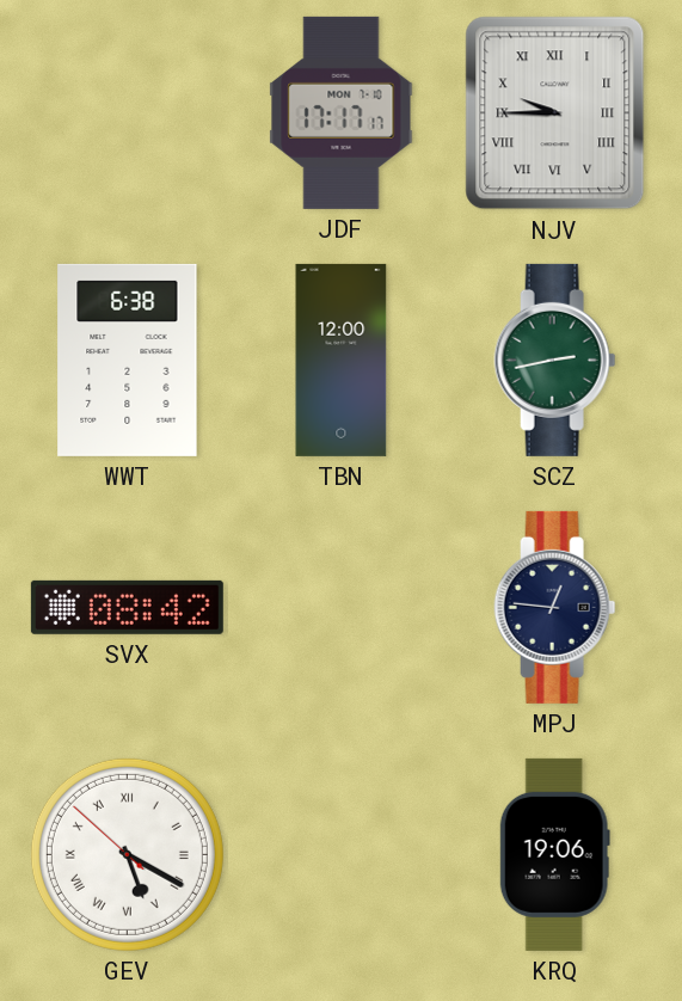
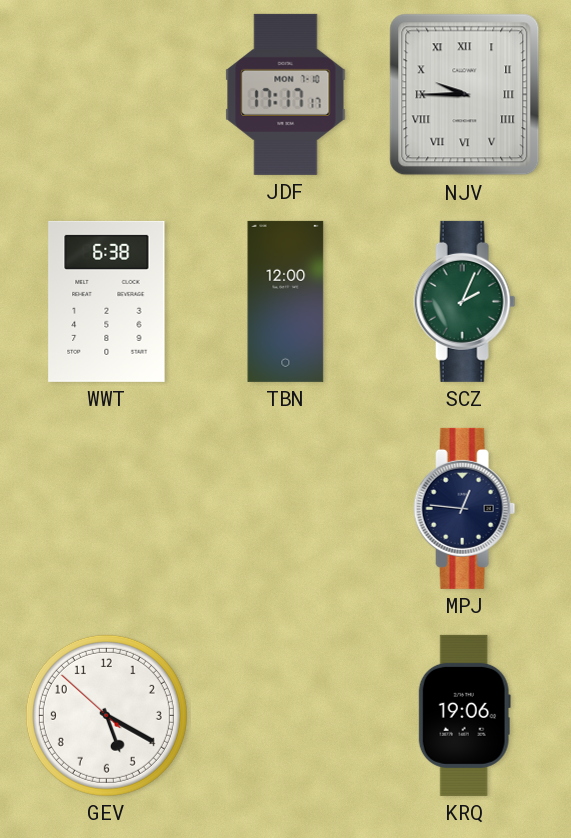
SCZ: 2:43 -> 2:04 (465, 301)
SVX: 08:42 -> none (127, 607)
GEV numerals: Roman -> Arabic (106, 715)
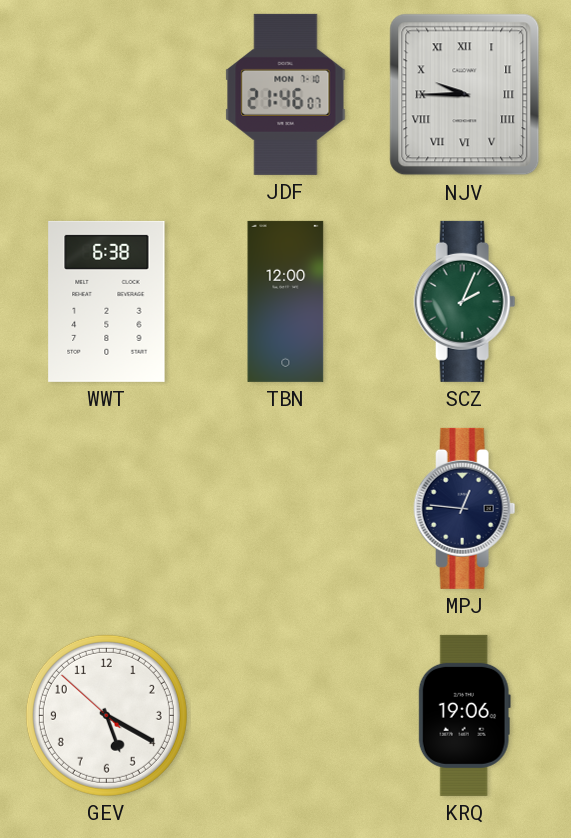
JDF: 17:17 -> 21:46 (286, 94)
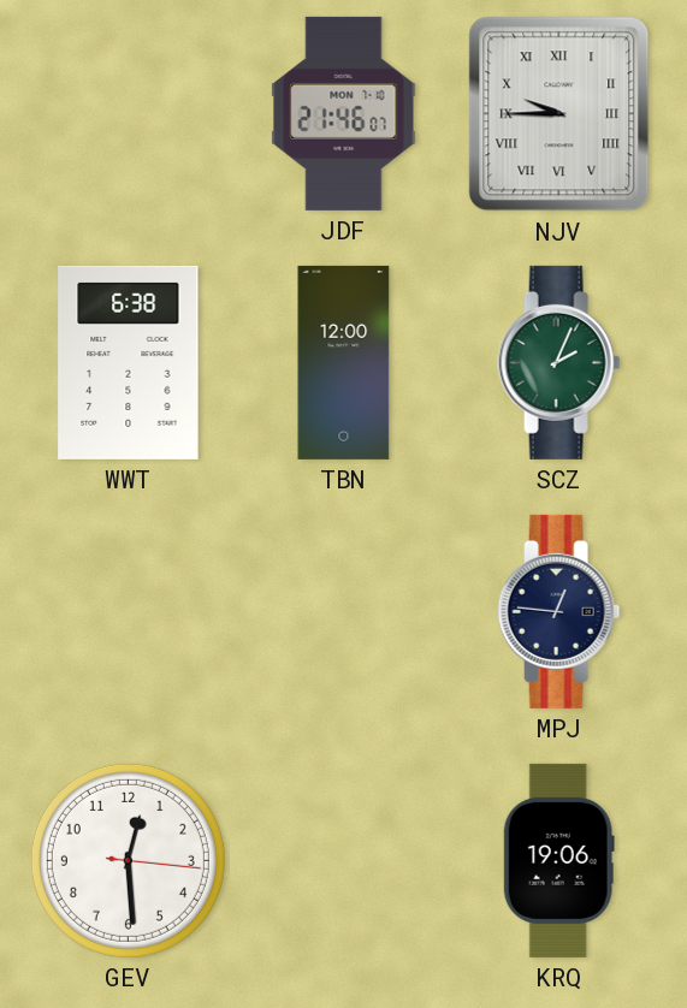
GEV: 5:19 -> 12:29 (128, 860)
